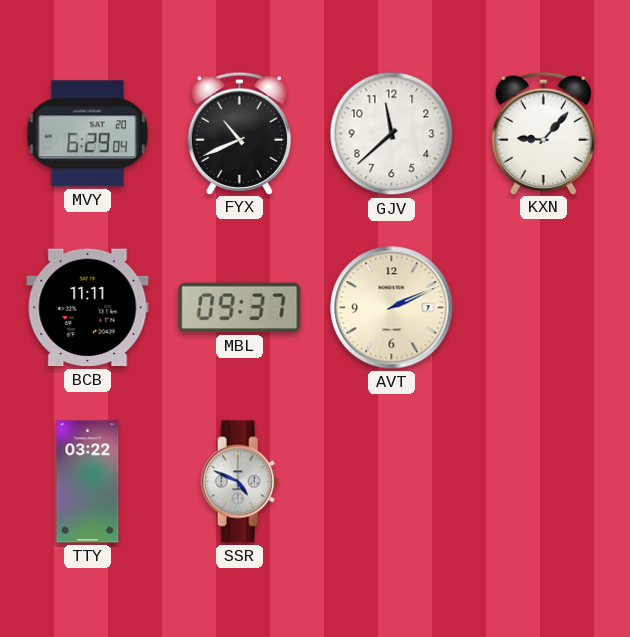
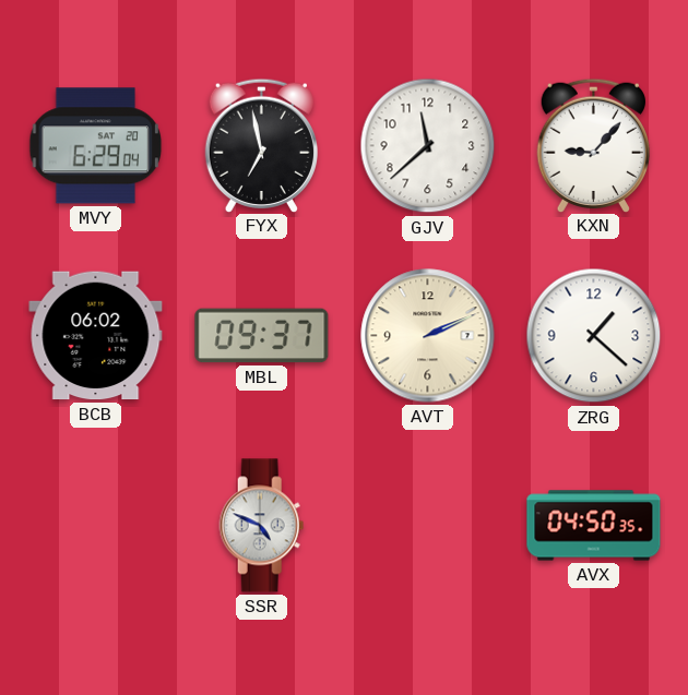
FYX: 10:41 -> 6:58 (261, 145)
BCB: 11:11 -> 06:02 (96, 336)
ZRG: none -> 1:22 (594, 336)
TTY: 03:22 -> none (88, 482)
AVX: none -> 04:50 (594, 526)
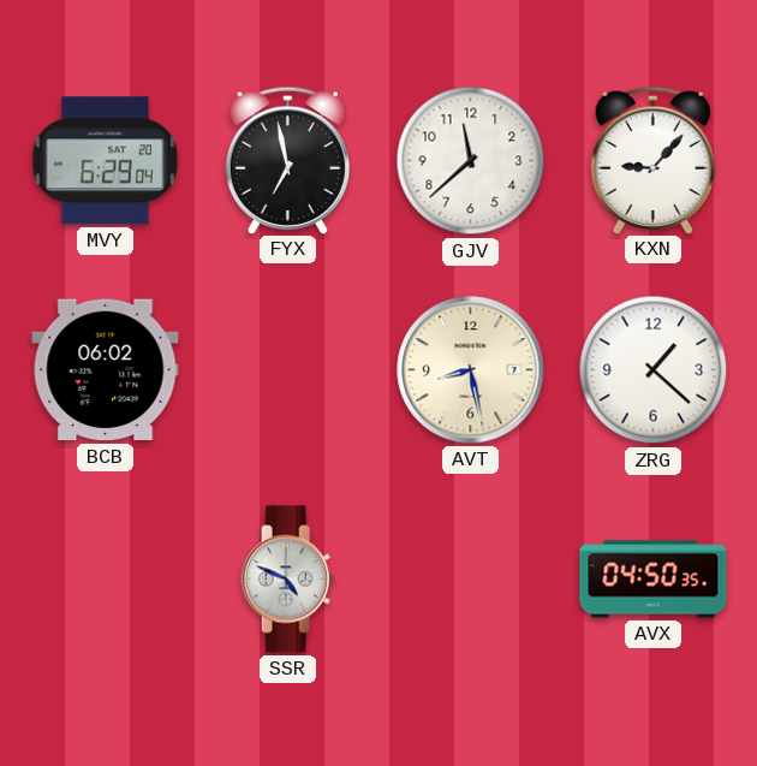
MBL: 09:37 -> none (262, 336)
AVT: 2:11 -> 8:28 (471, 370)
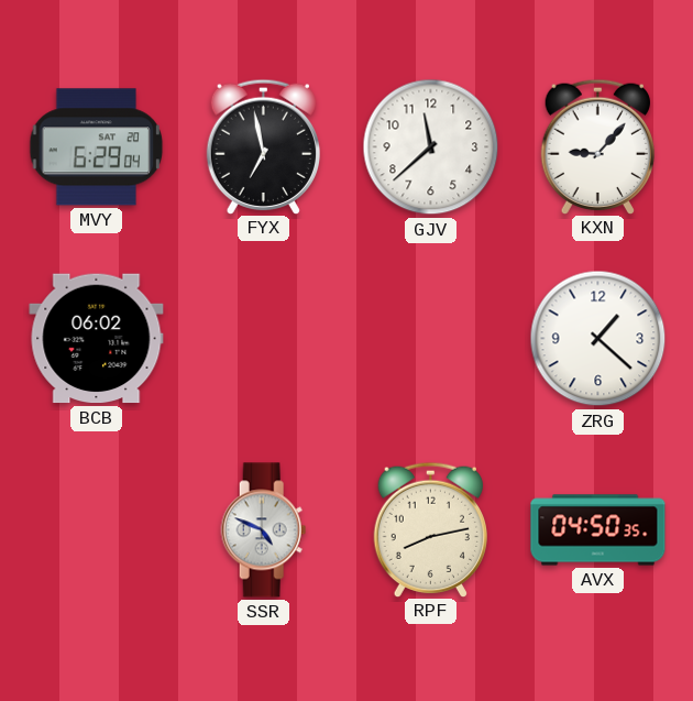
AVT: 8:28 -> none (471, 370)
RPF: none -> 8:13 (430, 529)
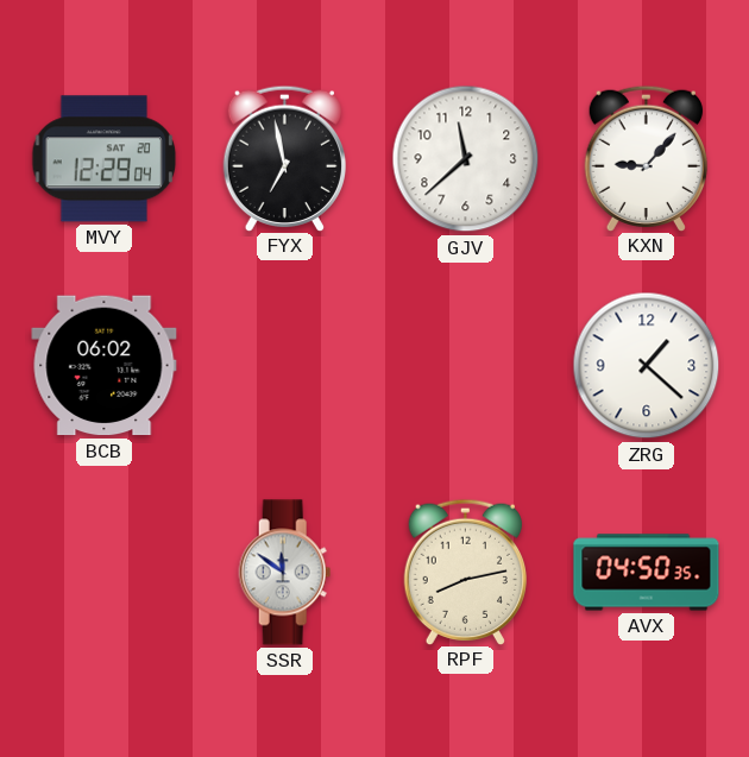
MVY: 6:29 -> 12:29 (105, 159)
SSR: 4:49 -> 11:51 (285, 573)
